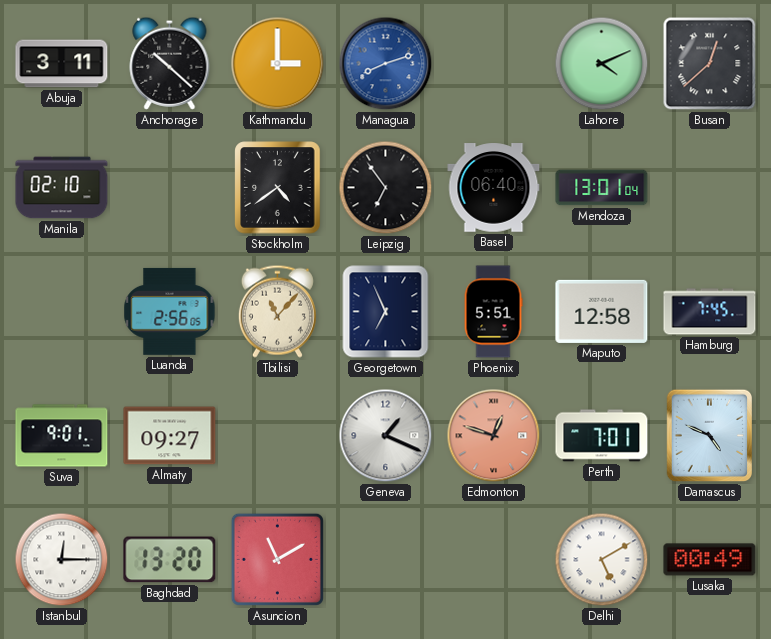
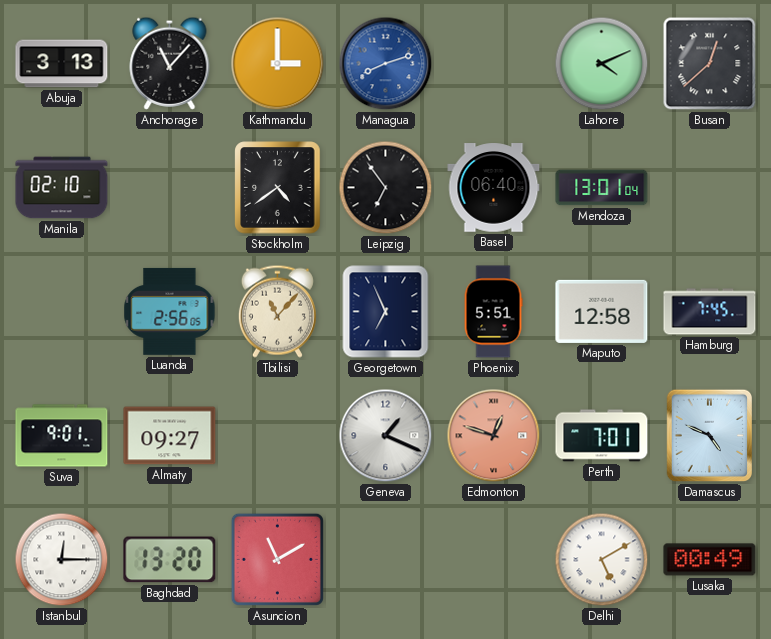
Abuja: 3:11 -> 3:13 (62, 64)
Anchorage: 10:22 -> 11:07 (170, 63)
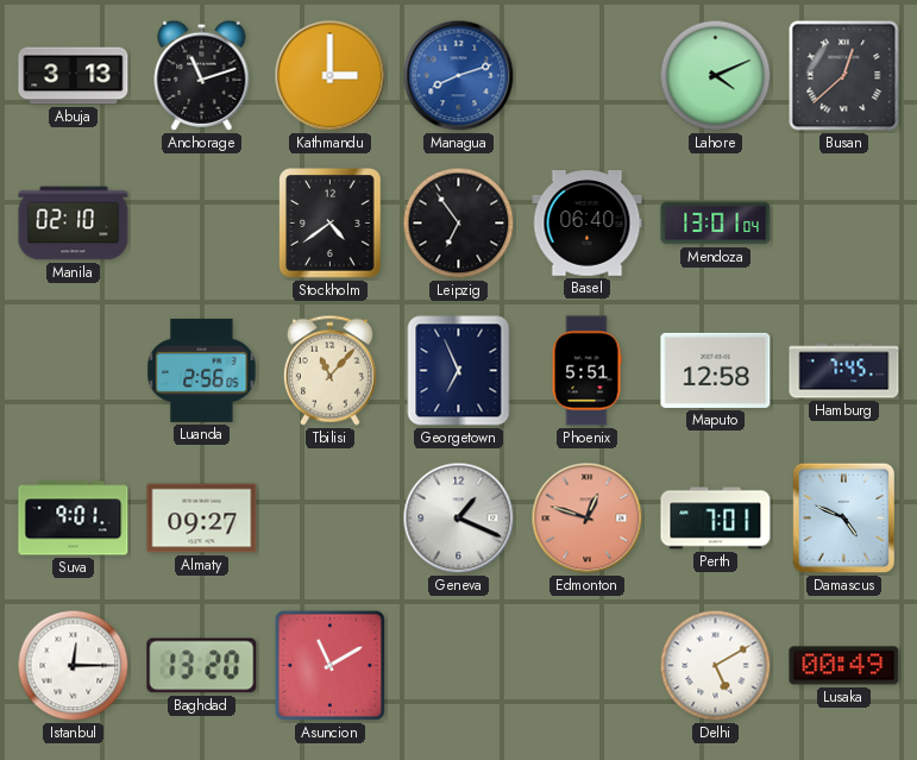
Anchorage: 11:07 -> 11:12 (202, 75)
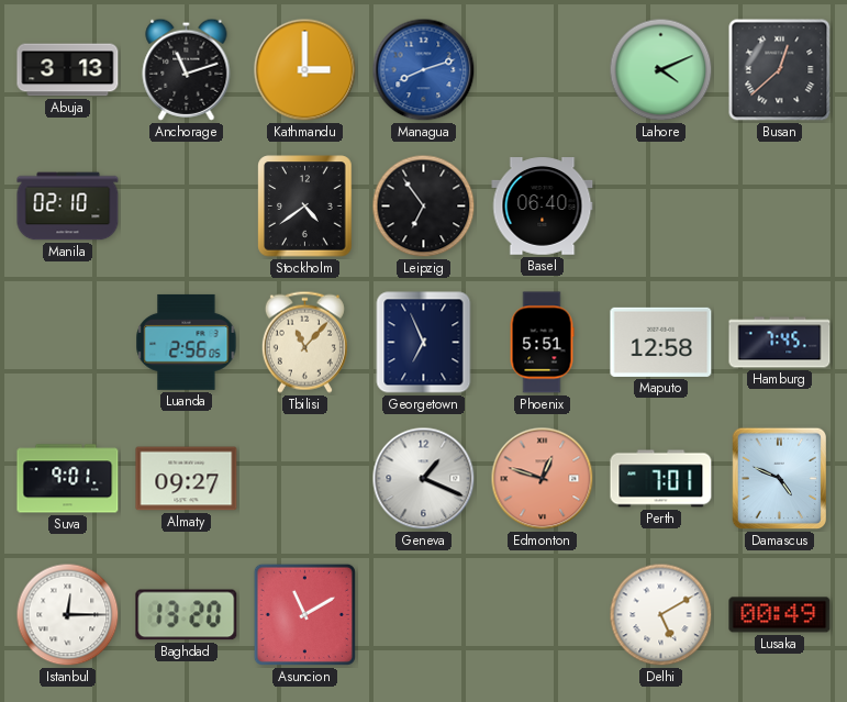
Mendoza: 13:01 -> none (716, 224)
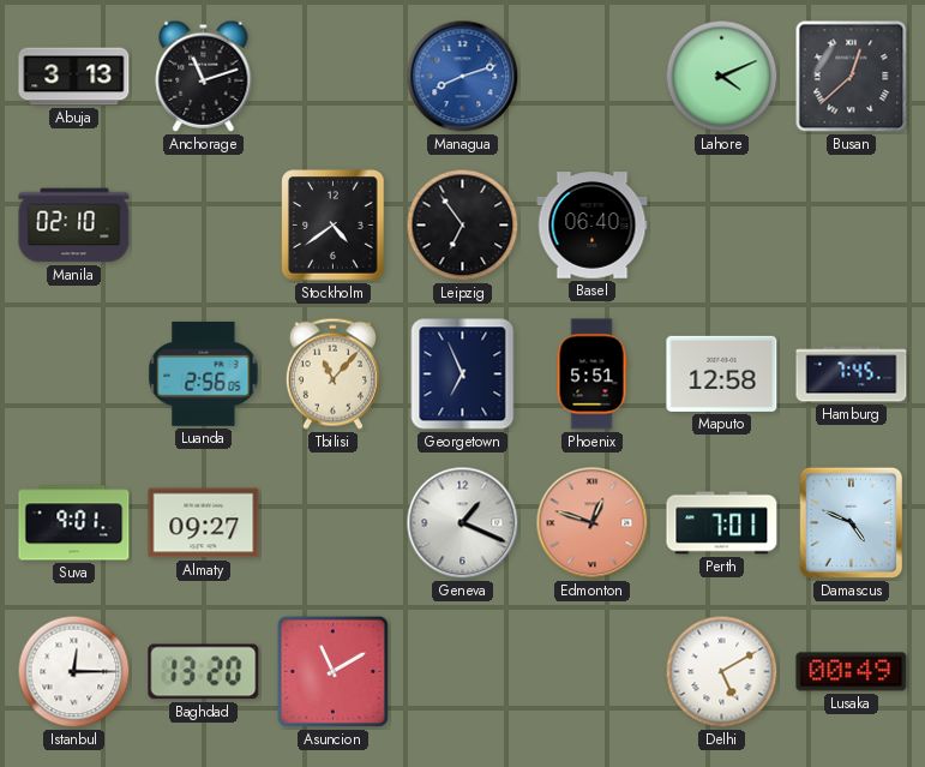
Kathmandu: 3:00 -> none (305, 70)
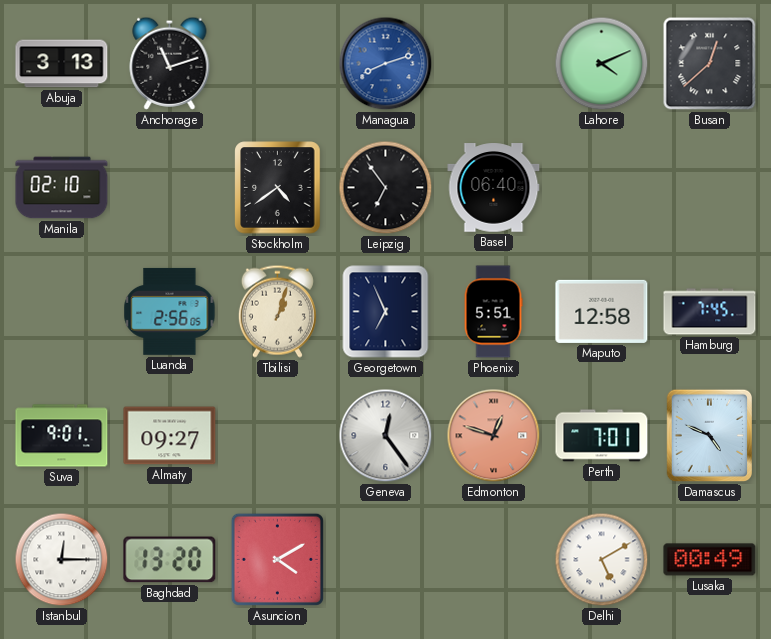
Tbilisi: 11:07 -> 1:03 (277, 311)
Geneva: 1:19 -> 12:24 (386, 436)
Asuncion: 11:10 -> 4:10 (277, 559)
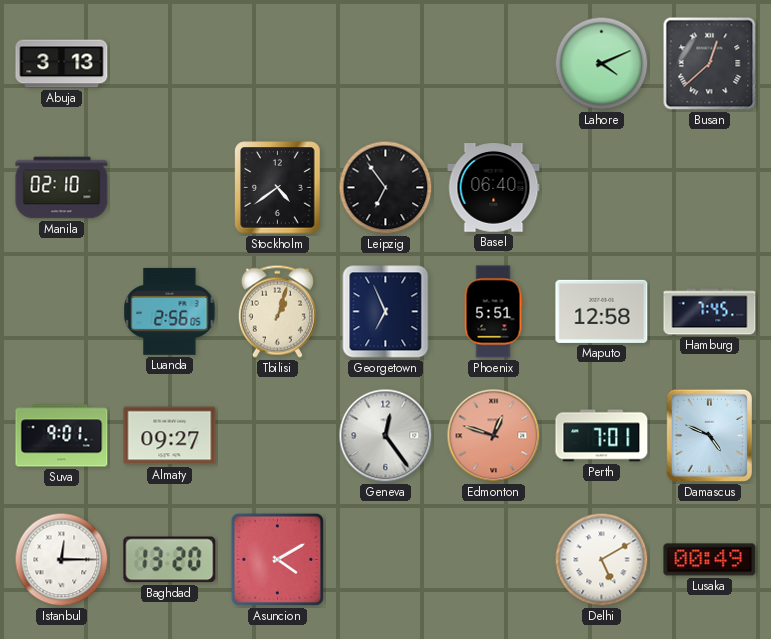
Anchorage: 11:12 -> none (170, 63)
Managua: 8:12 -> none (386, 64)
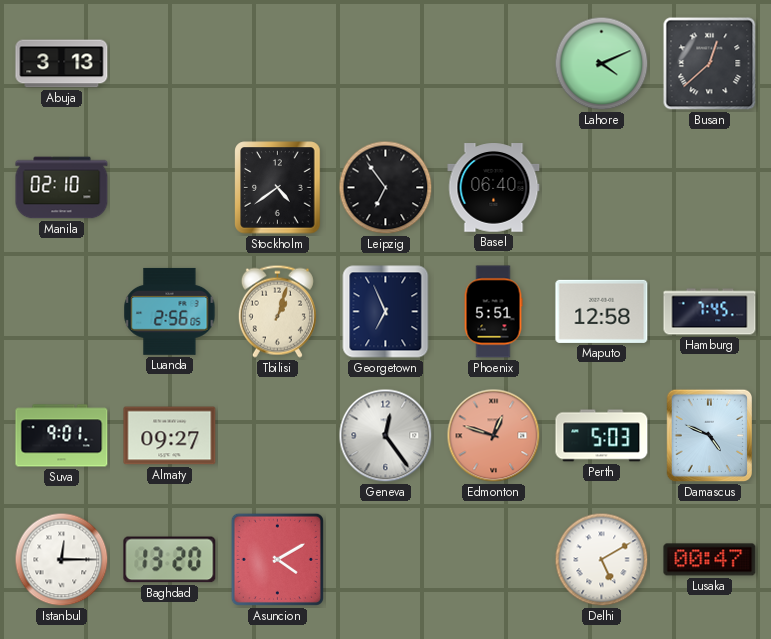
Perth: 7:01 -> 5:03 (602, 436)
Lusaka: 00:49 -> 00:47 (710, 560)
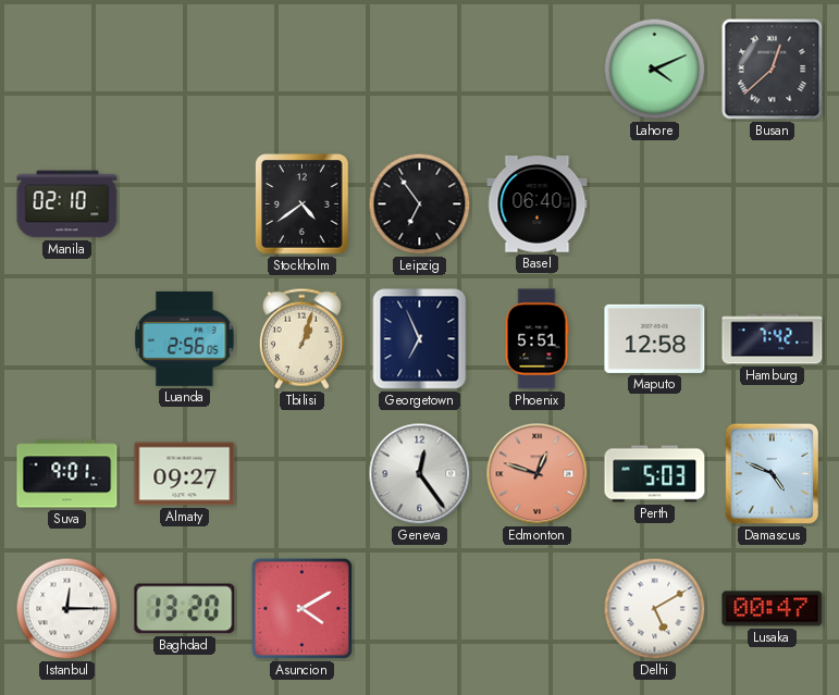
Abuja: 3:13 -> none (62, 64)
Hamburg: 7:45 -> 7:42 (773, 339)
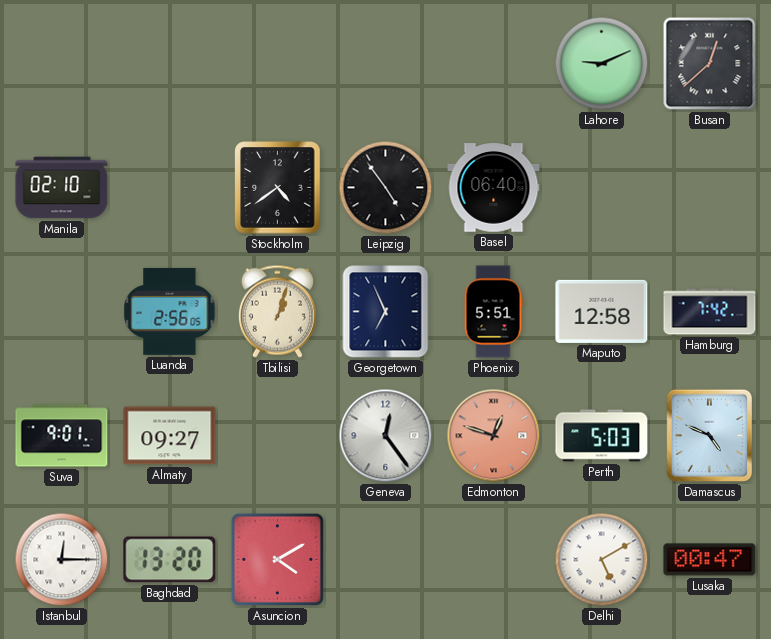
Lahore: 4:11 -> 9:11 (602, 64)
Leipzig: 6:54 -> 4:54 (386, 188)
